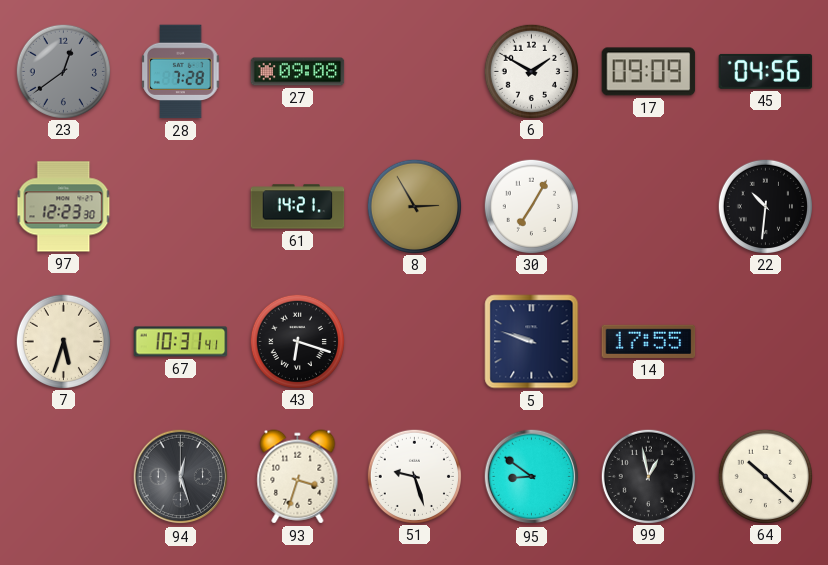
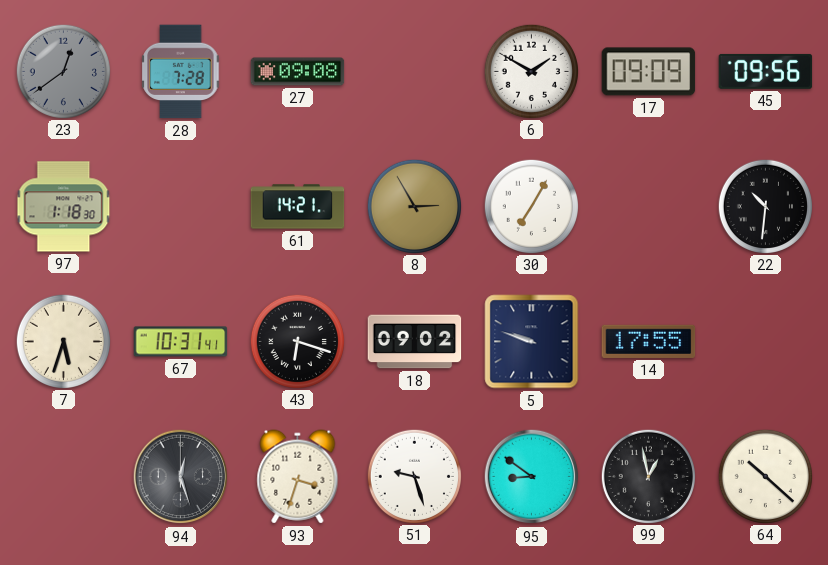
45: 04:56 -> 09:56 (766, 71)
97: 12:23 -> 1:18 (64, 207)
18: none -> 09:02 (415, 342)
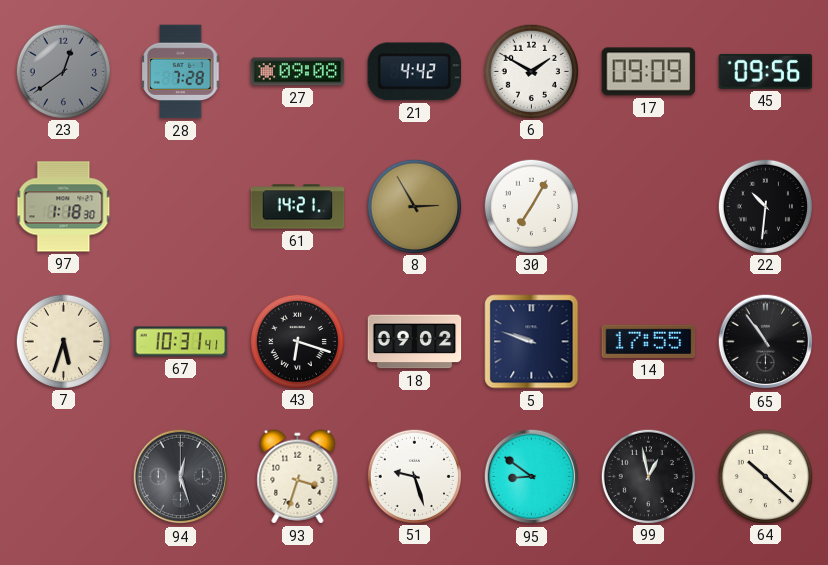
21: none -> 4:42 (414, 72)
65: none -> 10:54 (766, 342)
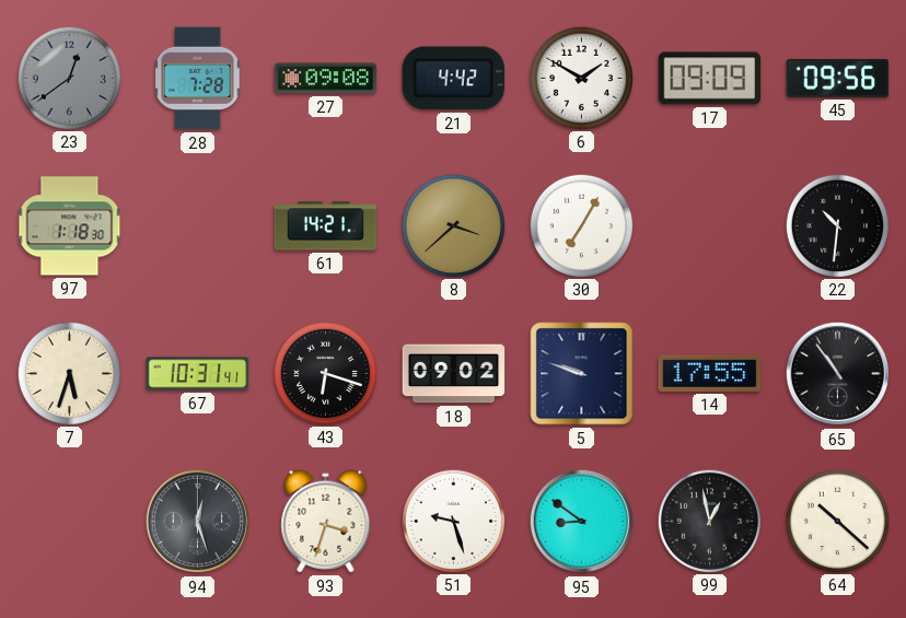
8: 2:55 -> 3:38 (453, 225)
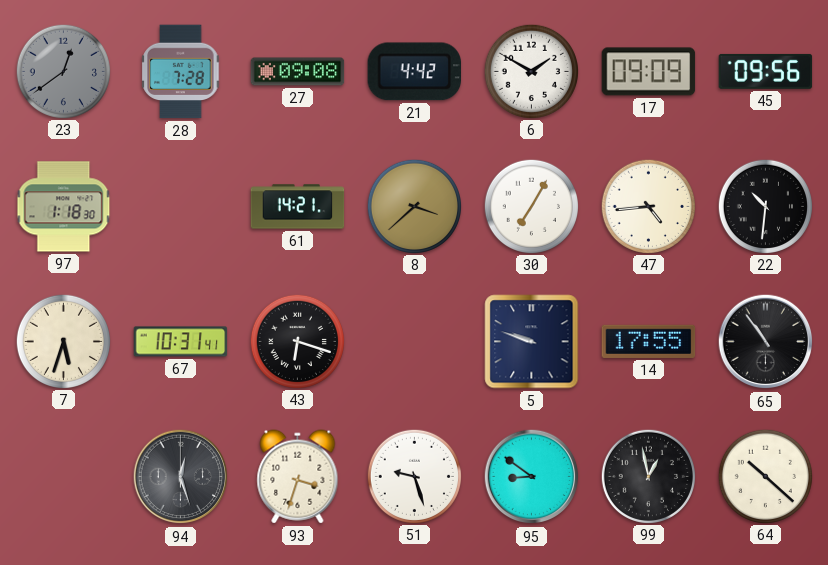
47: none -> 4:44 (648, 206)
18: 09:02 -> none (454, 374)
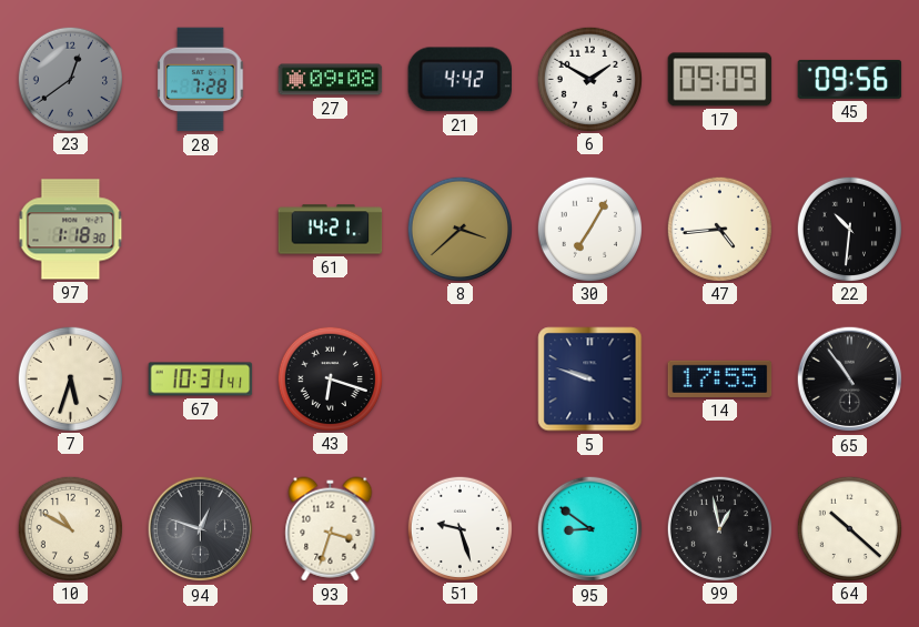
10: none -> 10:50 (70, 528)
94: 12:27 -> 12:48 (201, 529)
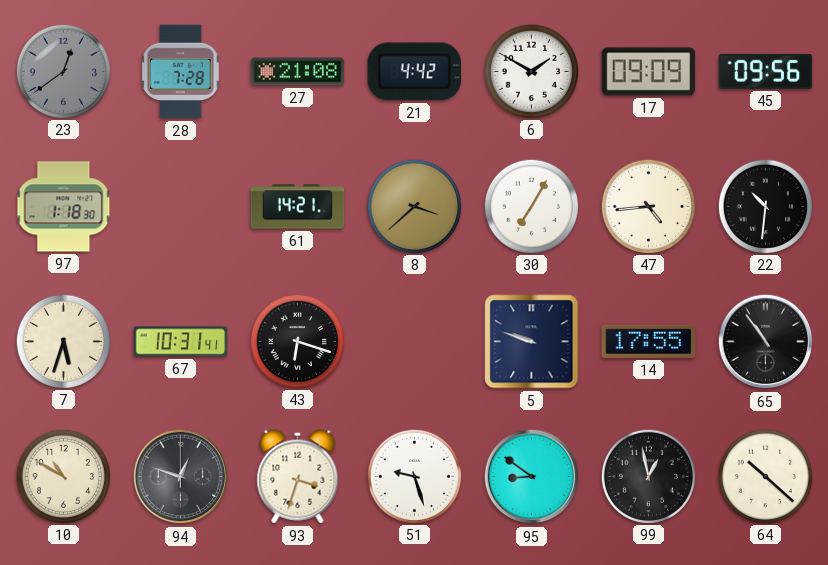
27: 09:08 -> 21:08 (298, 72)
